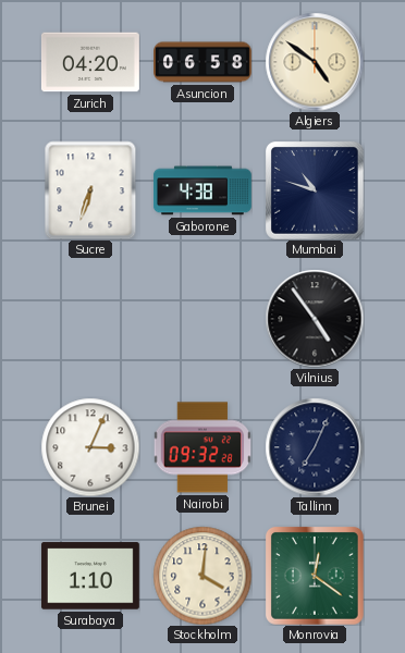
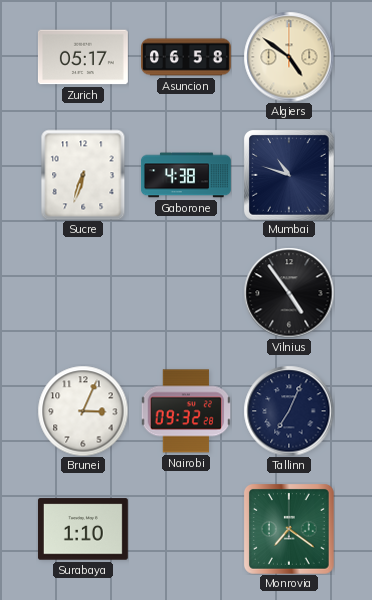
Zurich: 04:20 -> 05:17 (83, 57)
Stockholm: 4:01 -> none (202, 576)
Monrovia: 12:21 -> 7:21 (289, 529)
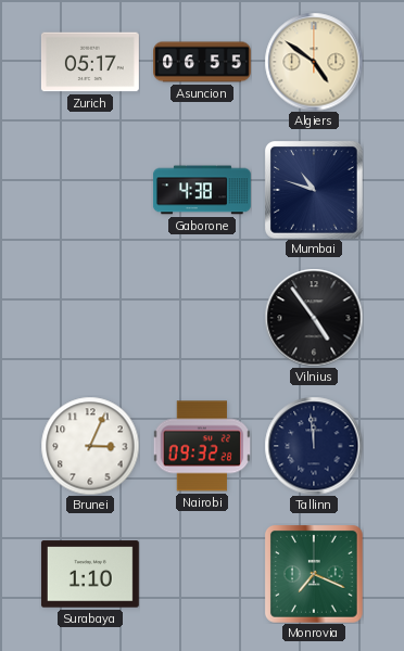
Asuncion: 06:58 -> 06:55 (203, 62)
Sucre: 6:33 -> none (83, 175)
Tallinn: 7:04 -> 11:59 (314, 446)
Monrovia: 7:21 -> 7:19 (314, 574)
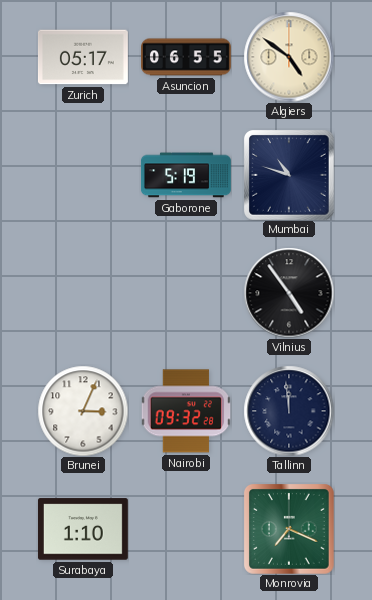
Gaborone: 4:38 -> 5:19 (186, 175)
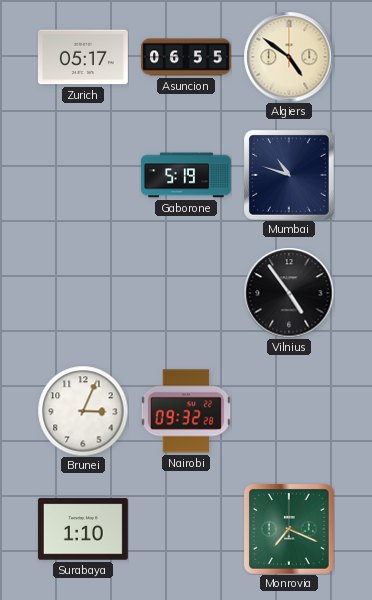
Tallinn: 11:59 -> none (289, 411)
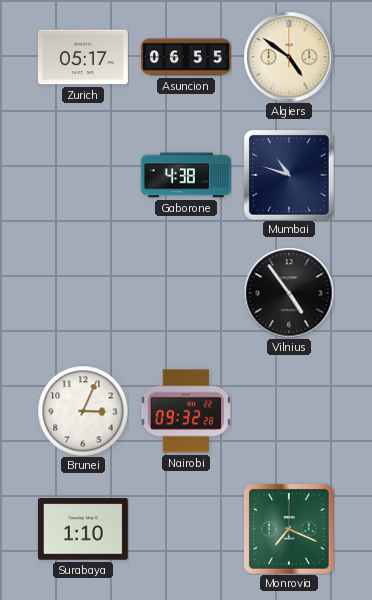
Gaborone: 5:19 -> 4:38 (186, 175)
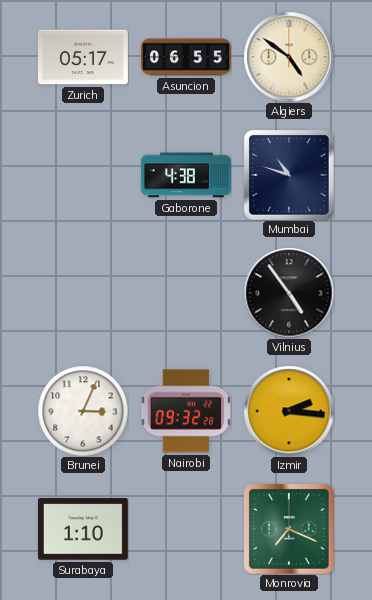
Izmir: none -> 2:16 (289, 411)
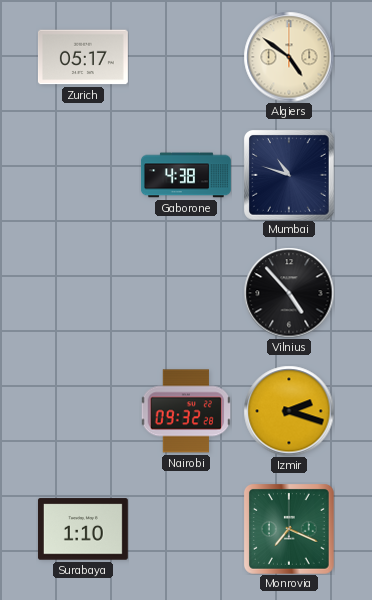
Asuncion: 06:55 -> none (187, 57)
Vilnius: 4:54 -> 4:53 (289, 293)
Brunei: 3:04 -> none (83, 411)
Izmir: 2:16 -> 2:18 (289, 411)
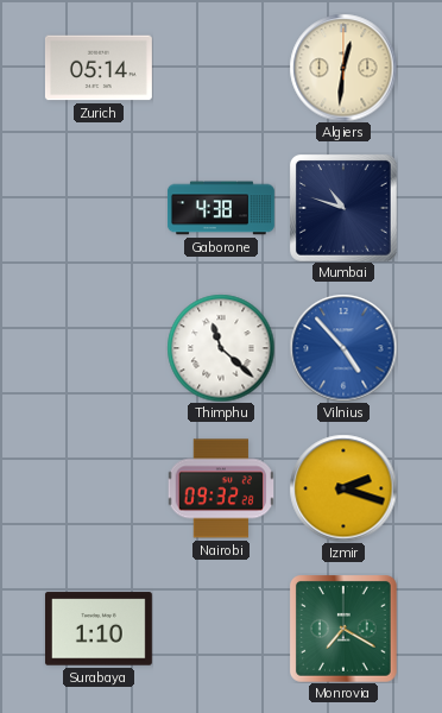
Zurich: 05:17 -> 05:14 (99, 68)
Algiers: 4:51 -> 12:31 (343, 68)
Thimphu: none -> 11:22 (221, 348)
Vilnius dial: black -> blue (343, 348)
Monrovia: 7:19 -> 7:20 (343, 629)
